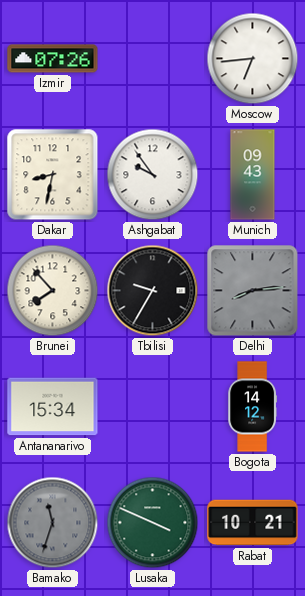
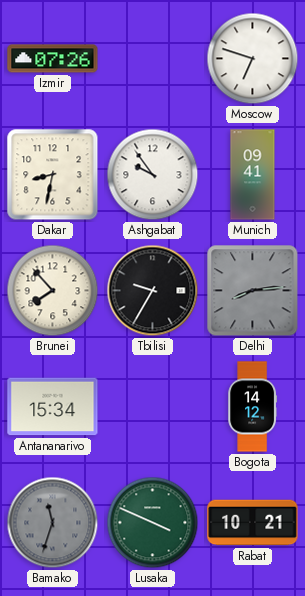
Moscow: 6:44 -> 6:48 (253, 59)
Munich: 09:43 -> 09:41 (253, 175)
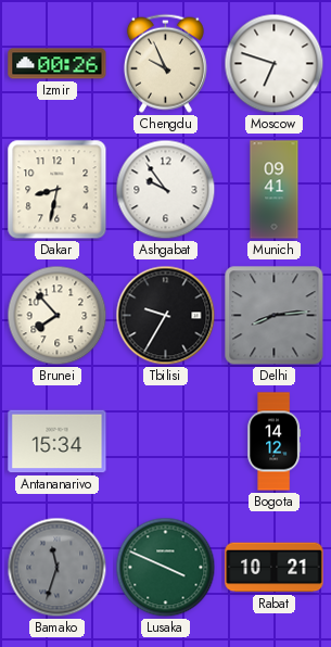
Izmir: 07:26 -> 00:26 (58, 64)
Chengdu: none -> 9:56 (165, 63)
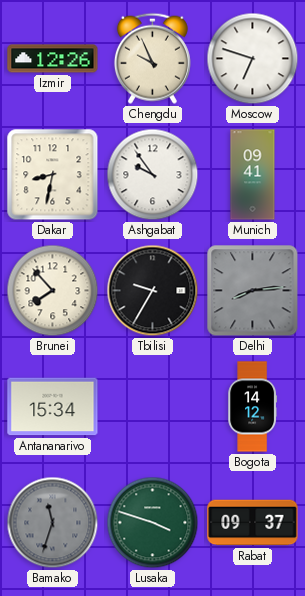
Izmir: 00:26 -> 12:26 (53, 59)
Lusaka: 3:49 -> 3:48 (153, 523)
Rabat: 10:21 -> 09:37 (253, 523)
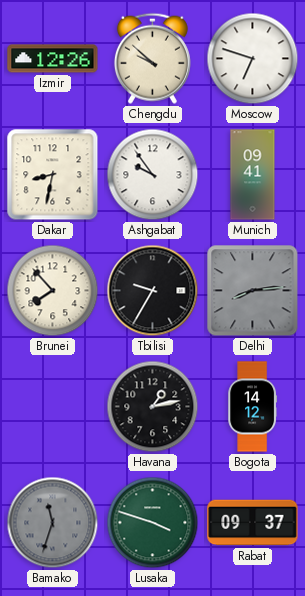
Chengdu: 9:56 -> 9:52 (152, 58)
Antananarivo: 15:34 -> none (53, 407)
Havana: none -> 1:13 (153, 407)
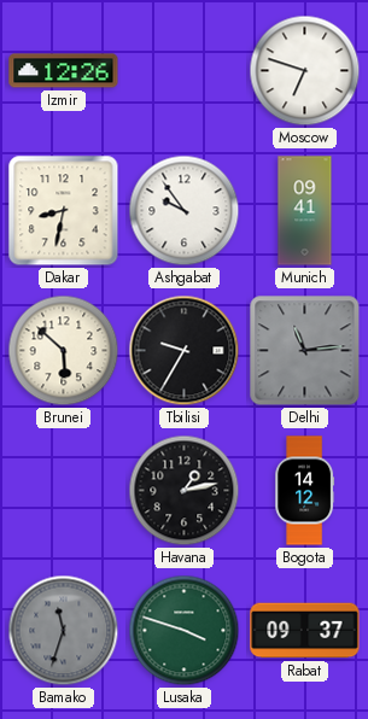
Chengdu: 9:52 -> none (152, 58)
Brunei: 7:53 -> 5:52 (64, 351)
Delhi: 8:14 -> 11:14 (305, 351)
